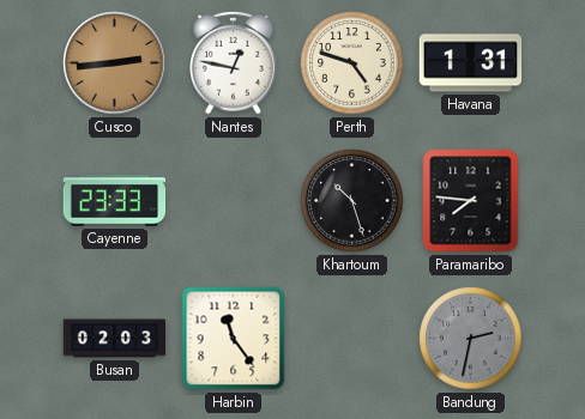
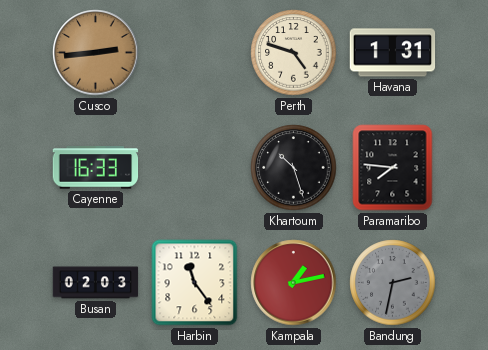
Nantes: 12:47 -> none (234, 62)
Cayenne: 23:33 -> 16:33 (96, 168)
Kampala: none -> 1:13 (294, 283)
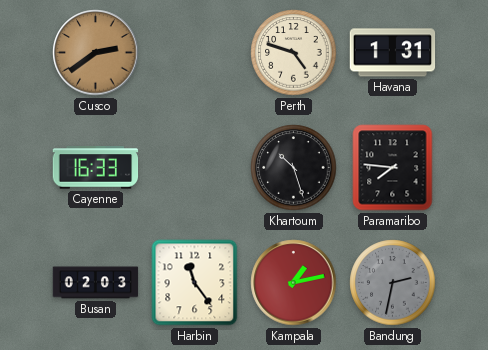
Cusco: 2:44 -> 2:39 (96, 53)
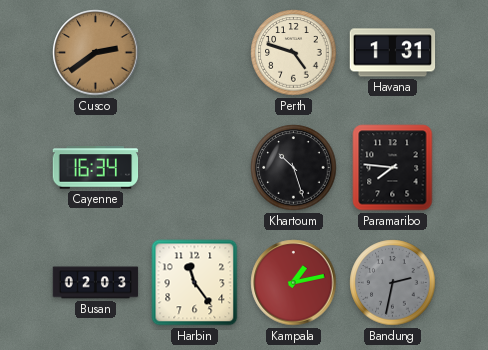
Cayenne: 16:33 -> 16:34 (96, 168)
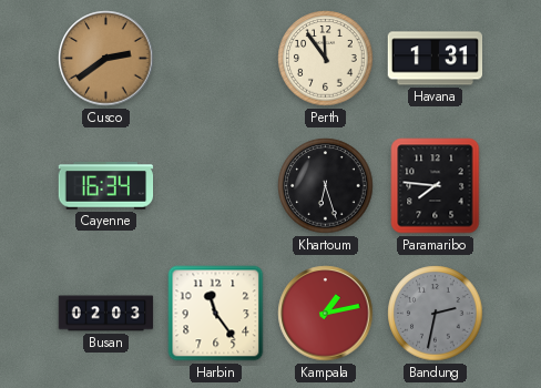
Perth: 4:48 -> 11:54 (326, 59)
Khartoum: 10:27 -> 6:27 (326, 186)
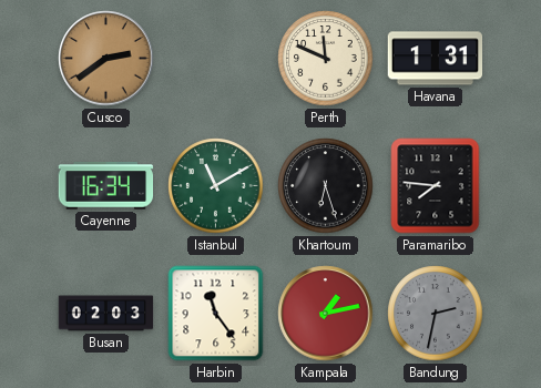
Perth: 11:54 -> 11:49 (326, 59)
Istanbul: none -> 11:10 (216, 186)
